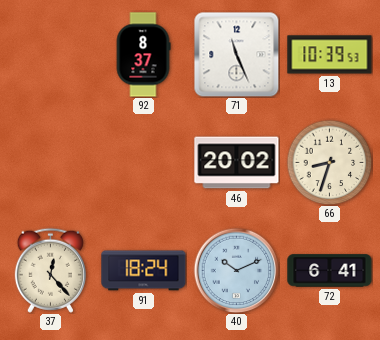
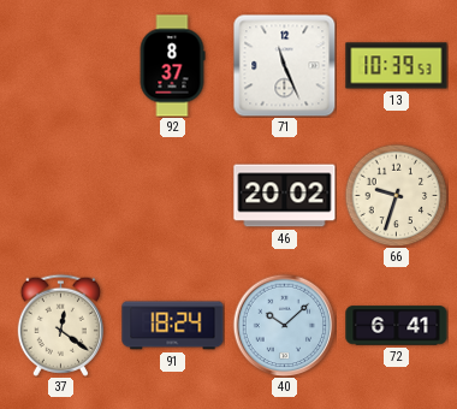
66: 8:33 -> 9:33 (396, 195)
37: 12:23 -> 12:21 (60, 325)
40: 10:11 -> 10:08 (284, 325)
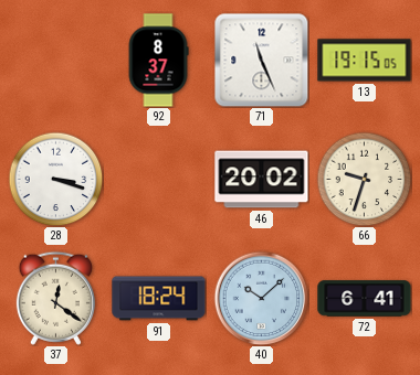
13: 10:39 -> 19:15 (365, 61)
28: none -> 3:18 (55, 179)
